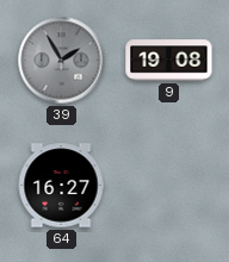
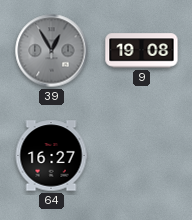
39: 1:55 -> 12:55 (52, 51)
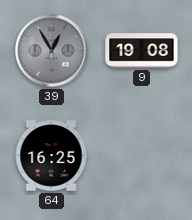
64: 16:27 -> 16:25 (51, 156)
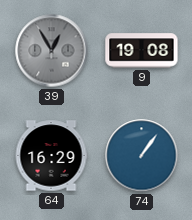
64: 16:25 -> 16:29 (51, 156)
74: none -> 1:06 (142, 156)
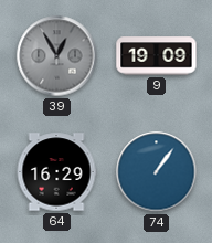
9: 19:08 -> 19:09 (157, 56)
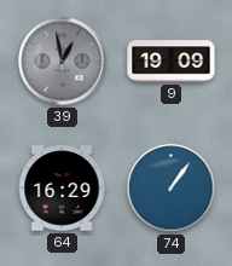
39: 12:55 -> 12:58 (63, 62)
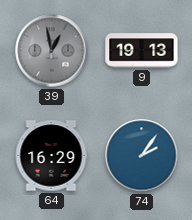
9: 19:09 -> 19:13 (142, 51)
74: 1:06 -> 2:06 (142, 156)
